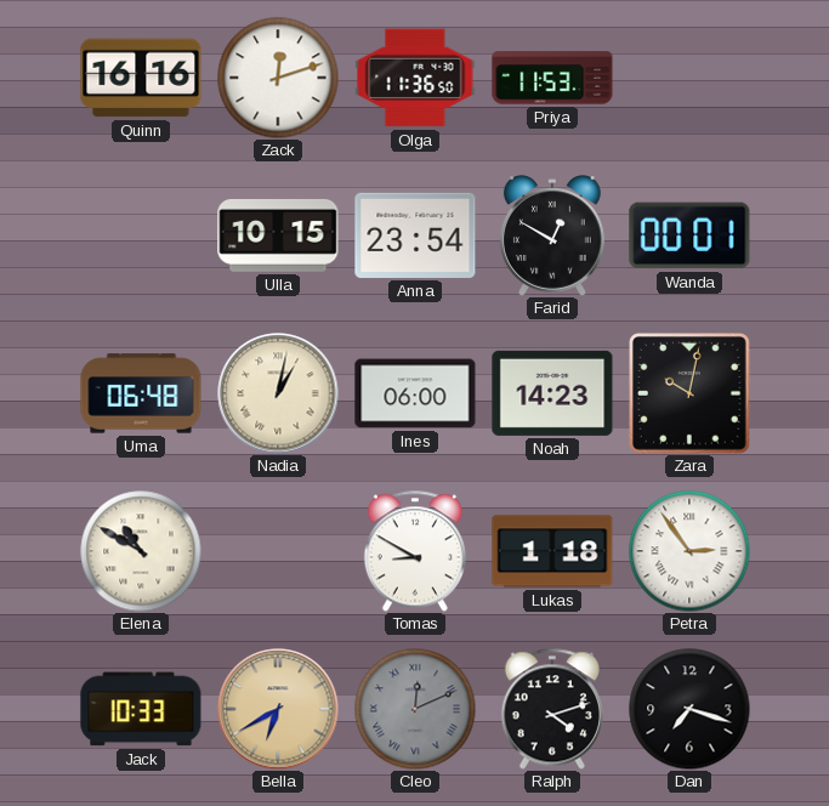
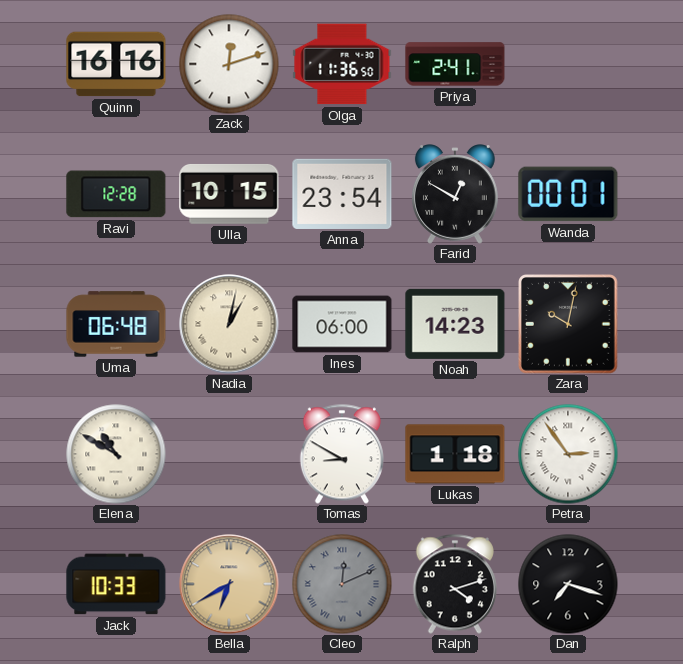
Priya: 11:53 -> 2:41 (455, 64)
Ravi: none -> 12:28 (116, 194)
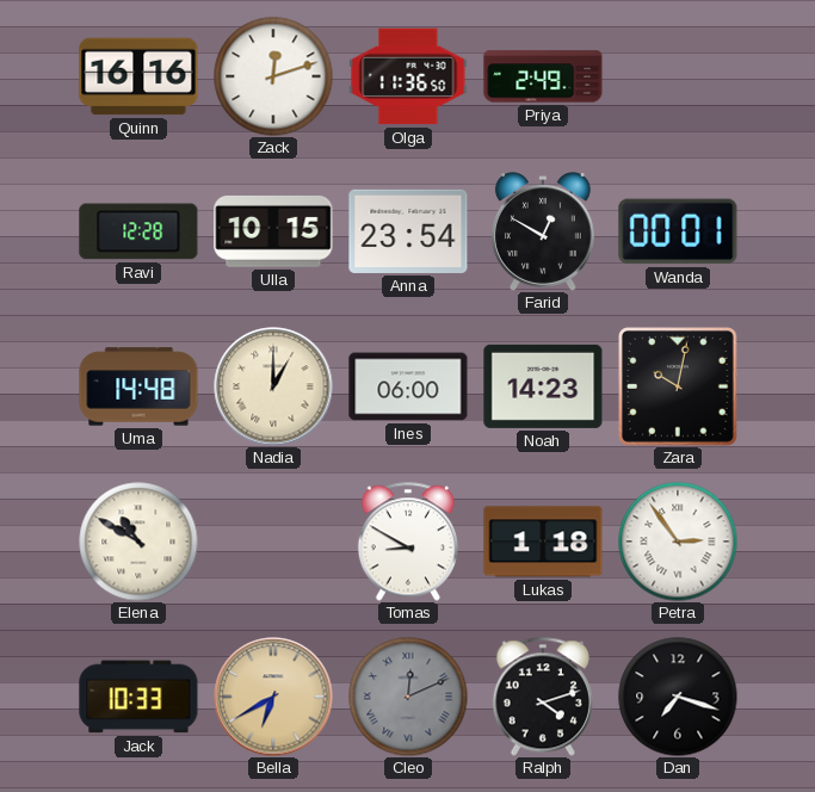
Priya: 2:41 -> 2:49 (543, 76)
Uma: 06:48 -> 14:48 (138, 386)
Nadia: 1:02 -> 1:00 (273, 386)
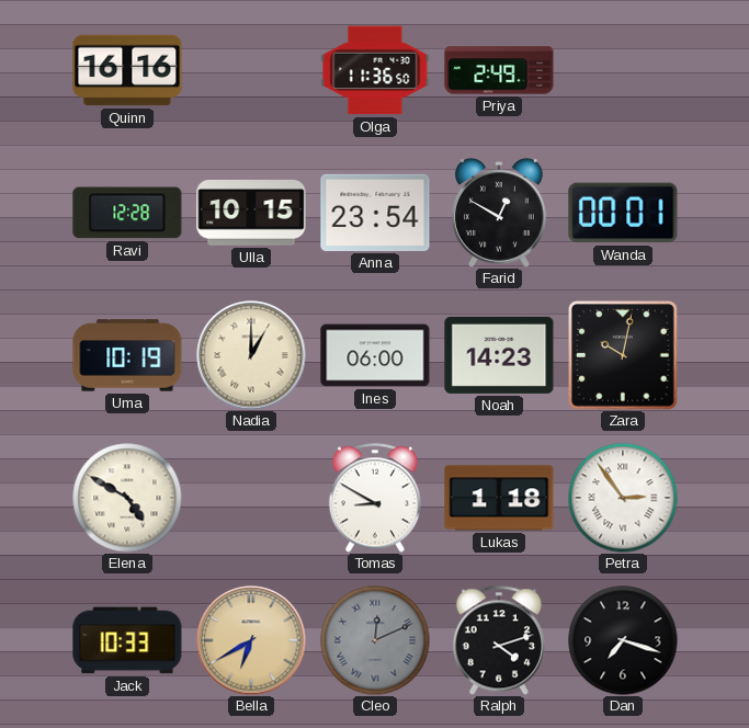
Zack: 12:12 -> none (273, 76)
Uma: 14:48 -> 10:19 (127, 355)
Elena: 10:50 -> 4:50 (127, 498)
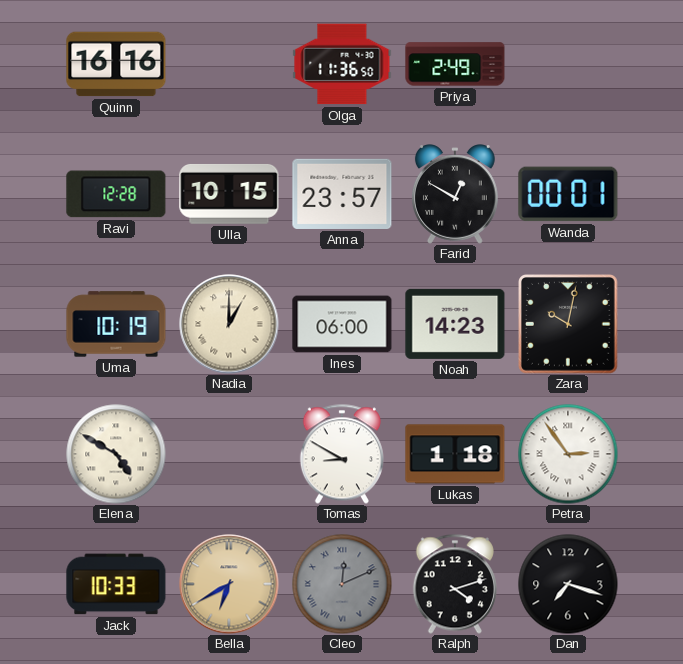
Anna: 23:54 -> 23:57 (342, 194)
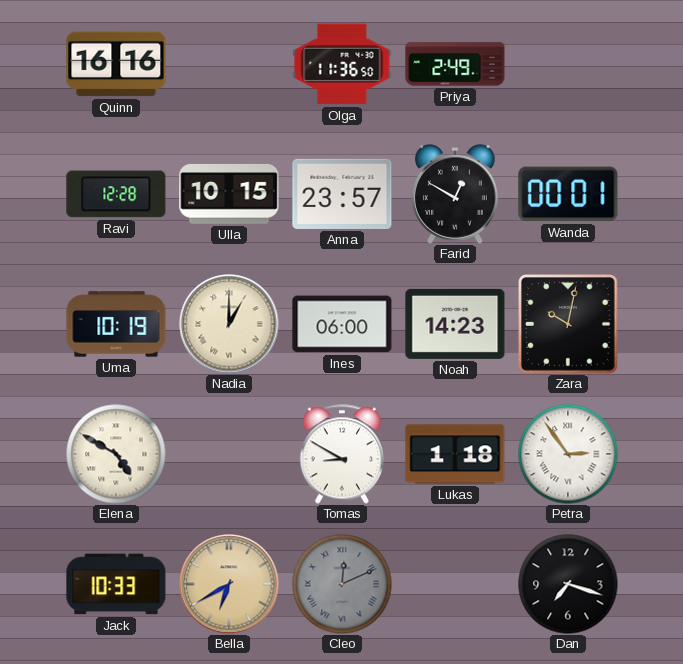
Ralph: 4:12 -> none (455, 584)
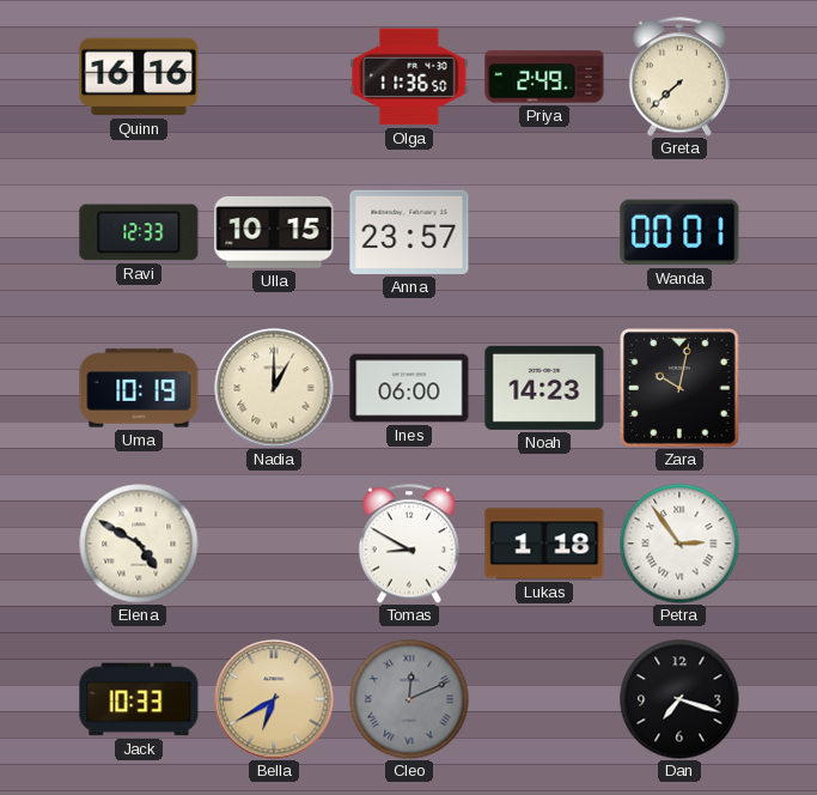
Greta: none -> 7:38 (679, 77)
Ravi: 12:28 -> 12:33 (139, 232)
Farid: 12:50 -> none (455, 194)
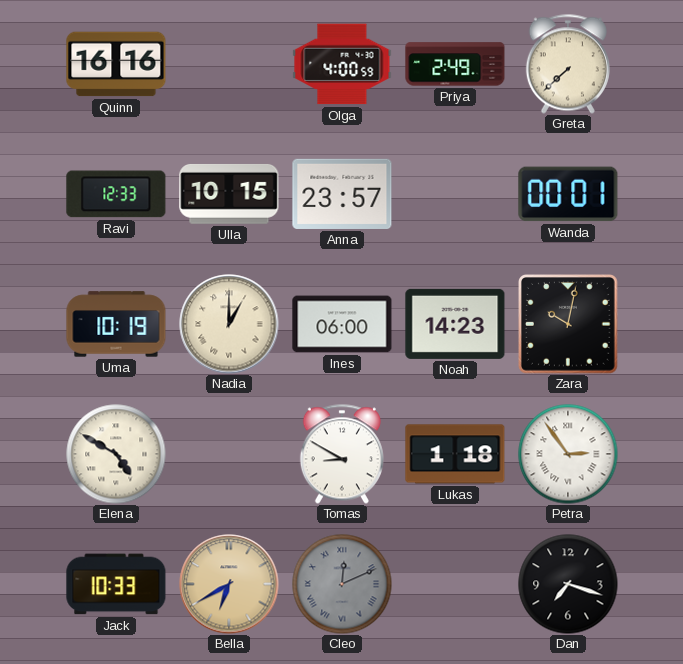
Olga: 11:36 -> 4:00 (342, 64)
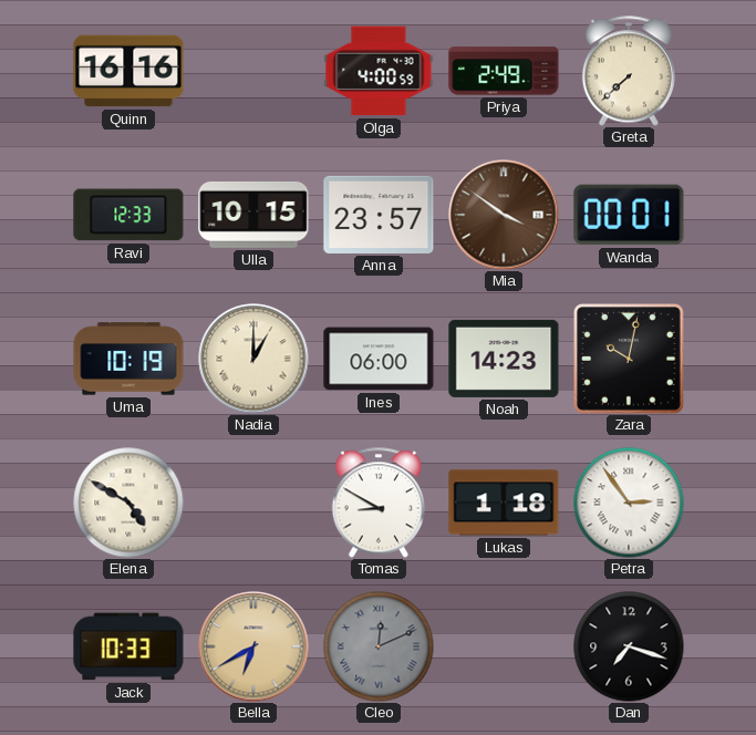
Mia: none -> 3:51 (504, 215)
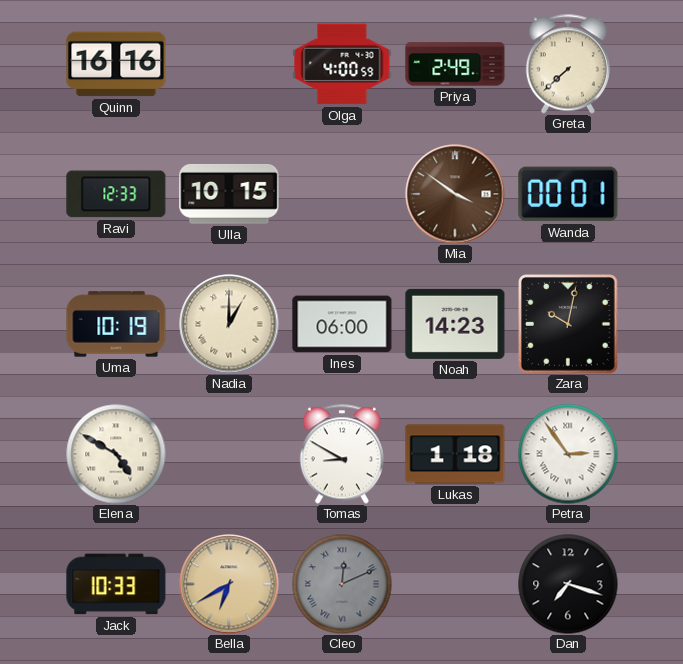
Anna: 23:57 -> none (379, 215)
